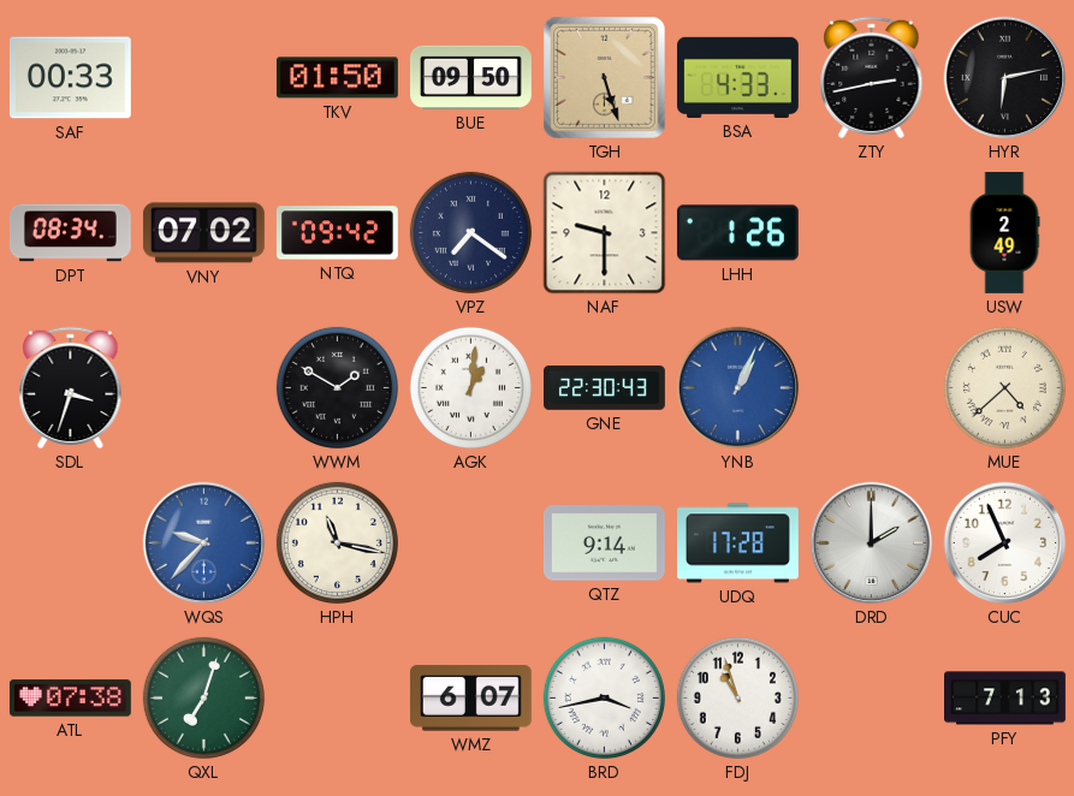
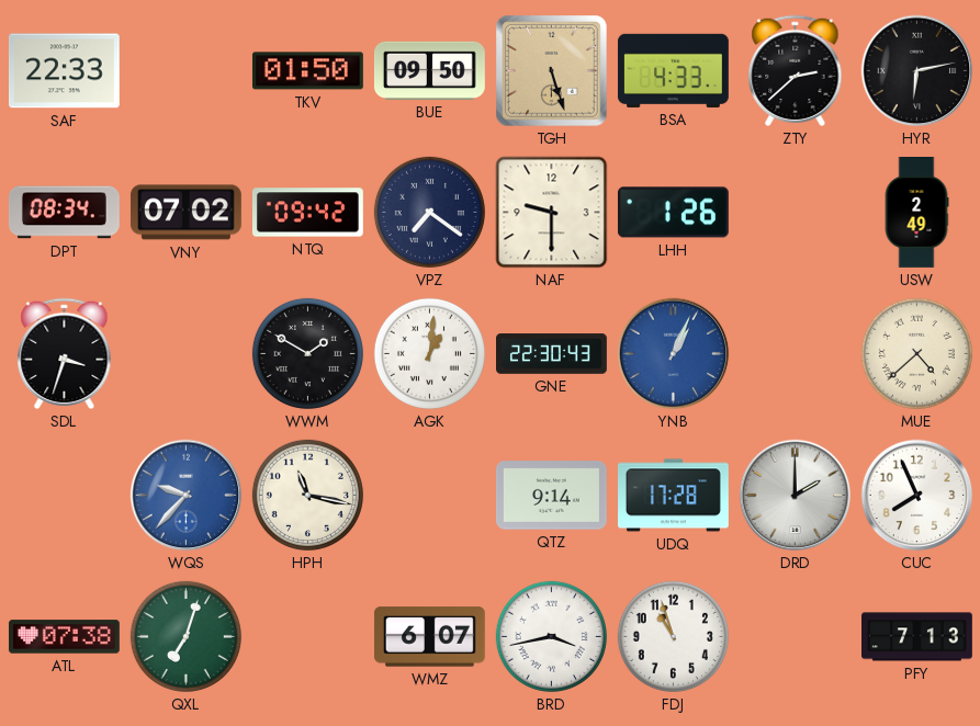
SAF: 00:33 -> 22:33 (64, 71)
ZTY: 2:43 -> 2:38 (796, 71)
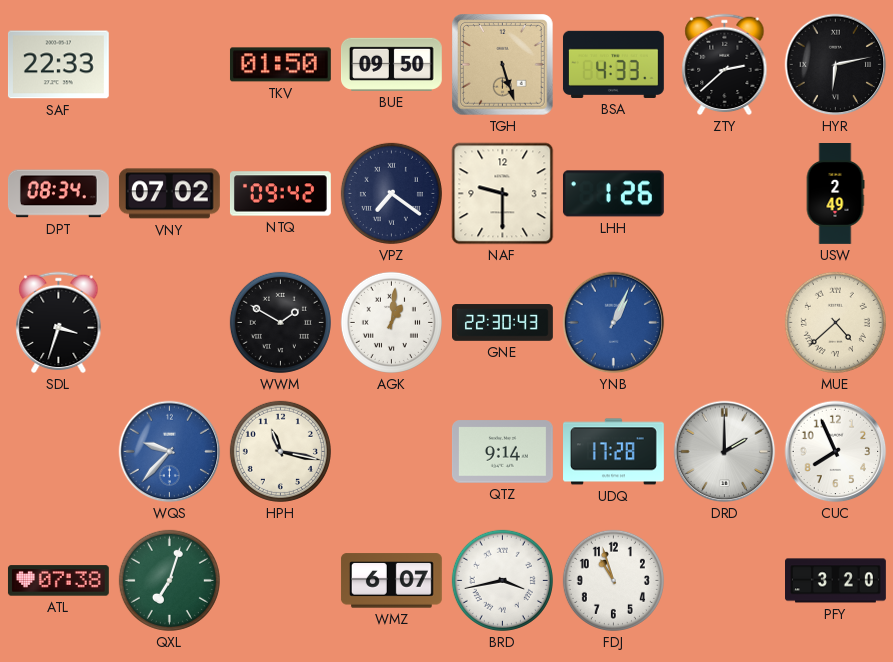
PFY: 7:13 -> 3:20 (836, 581)
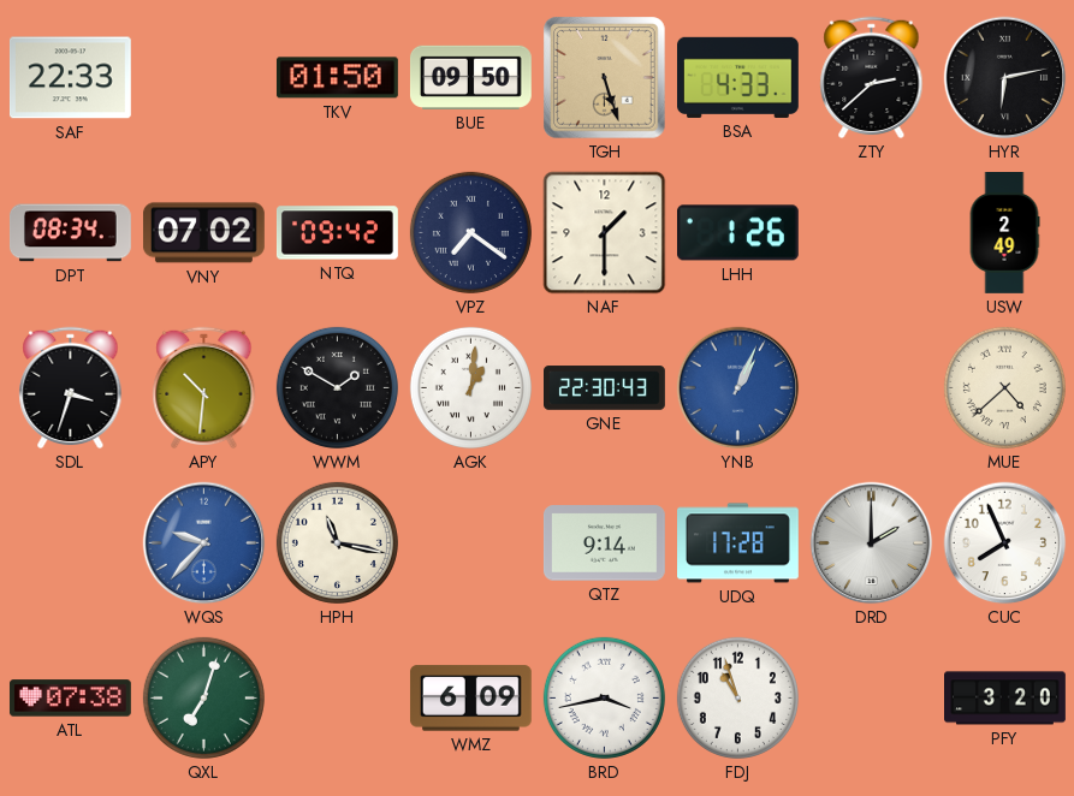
NAF: 9:30 -> 1:30 (605, 233)
APY: none -> 10:31 (204, 388)
WMZ: 6:07 -> 6:09 (470, 699)
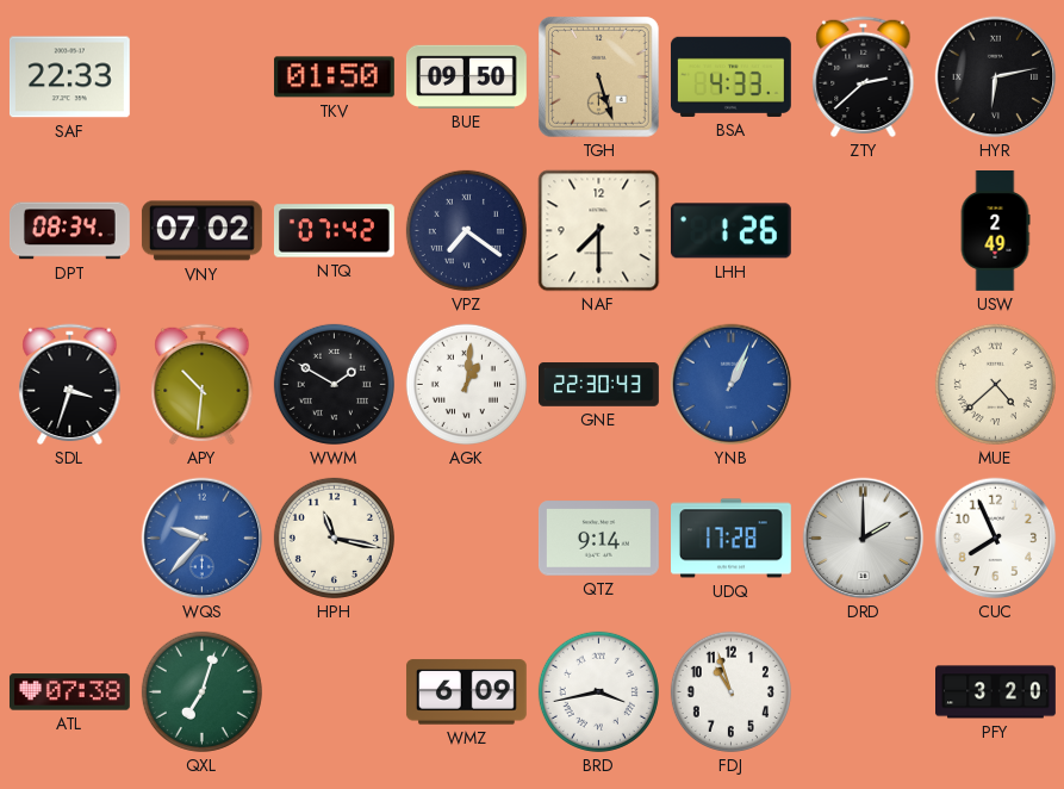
NTQ: 09:42 -> 07:42 (334, 231)
NAF: 1:30 -> 7:30 (599, 231)
